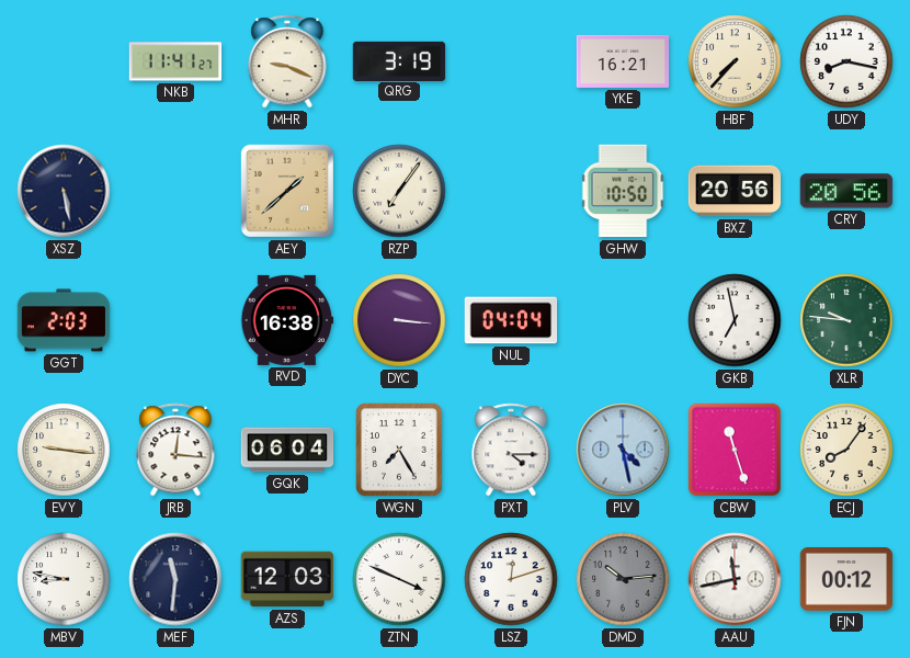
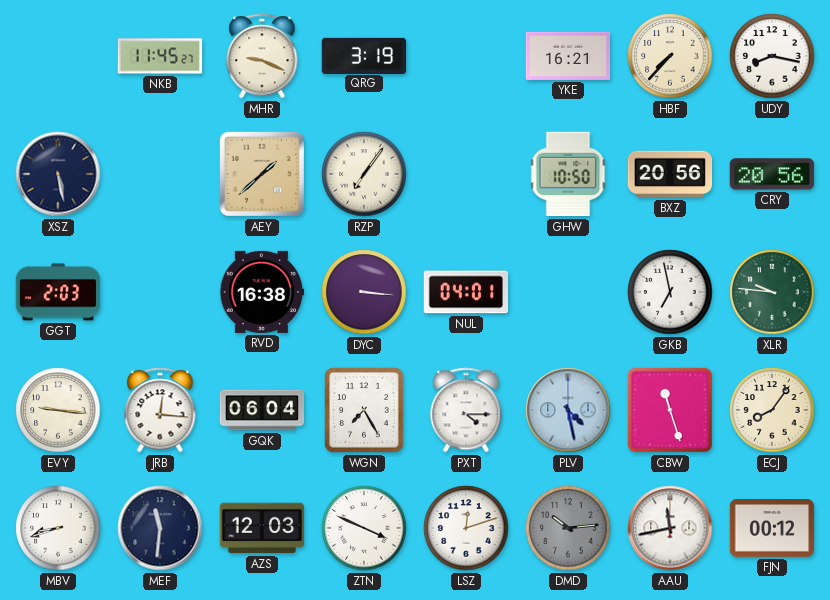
NKB: 11:41 -> 11:45 (160, 56)
NUL: 04:04 -> 04:01 (466, 292)
MBV: 8:47 -> 8:42 (58, 528)
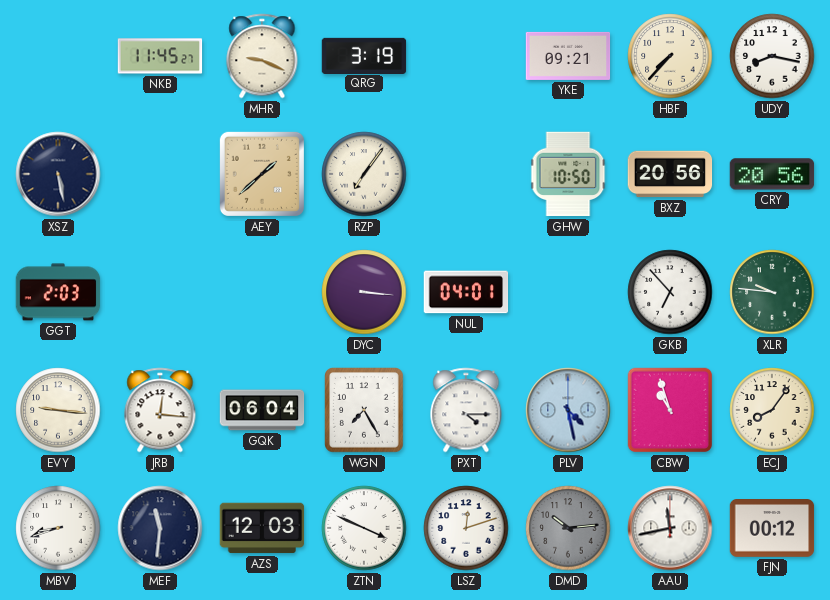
YKE: 16:21 -> 09:21 (568, 56)
RVD: 16:38 -> none (262, 292)
GKB: 6:58 -> 6:53 (670, 292)
CBW: 11:27 -> 10:57 (670, 410)
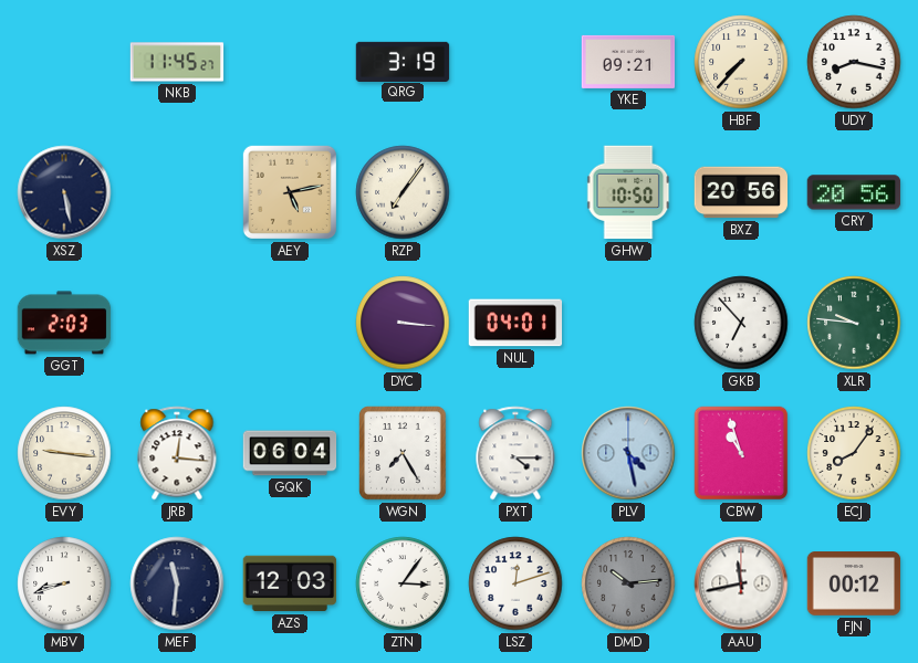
MHR: 9:19 -> none (262, 56)
AEY: 1:38 -> 5:13 (290, 192)
ZTN: 3:49 -> 3:06 (403, 583)
